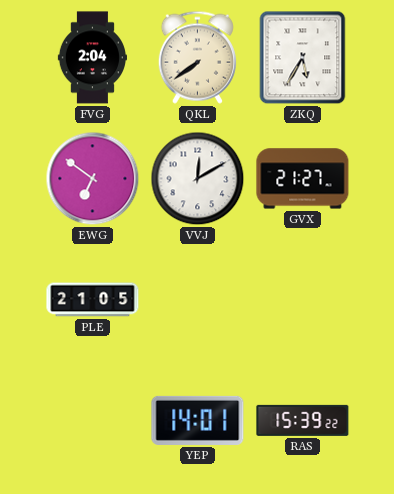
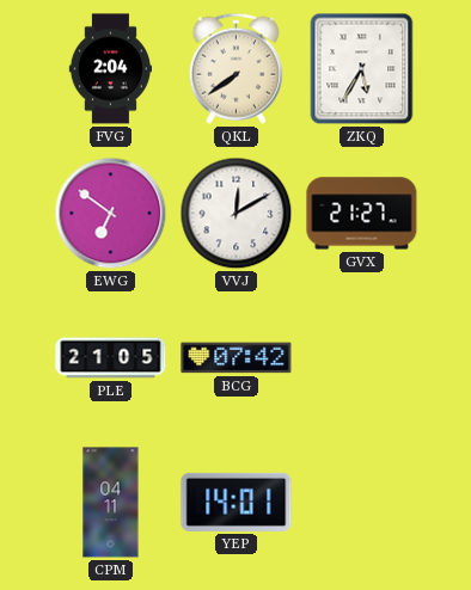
BCG: none -> 07:42 (237, 358)
CPM: none -> 04:11 (111, 503)
RAS: 15:39 -> none (303, 420)
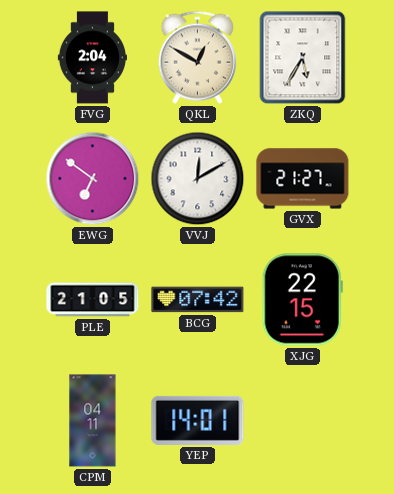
QKL: 7:39 -> 12:50 (197, 57)
XJG: none -> 22:15 (302, 300)
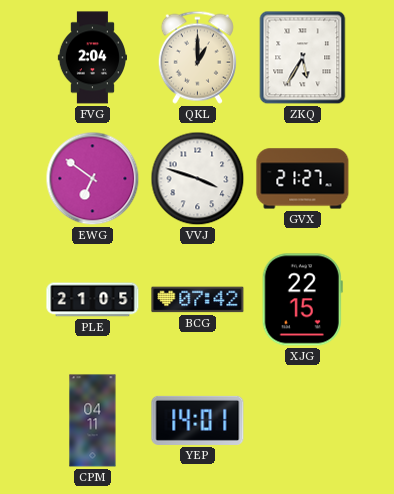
QKL: 12:50 -> 1:00 (197, 57)
VVJ: 12:10 -> 3:48 (198, 179)
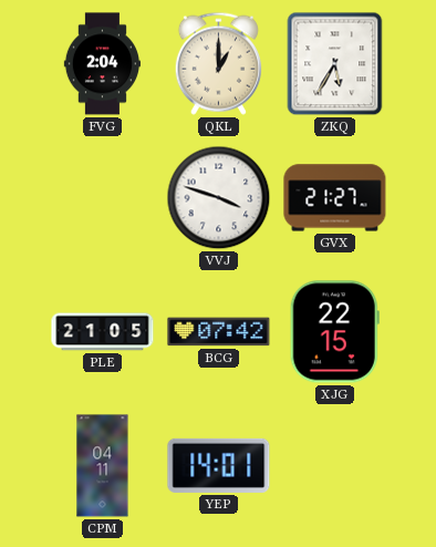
EWG: 6:51 -> none (93, 179)
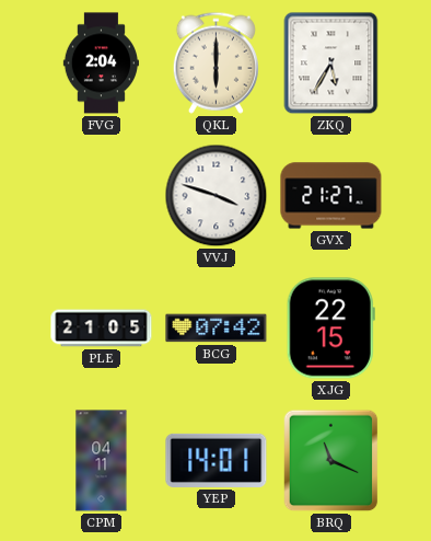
QKL: 1:00 -> 6:00 (215, 62)
BRQ: none -> 11:19 (331, 461)
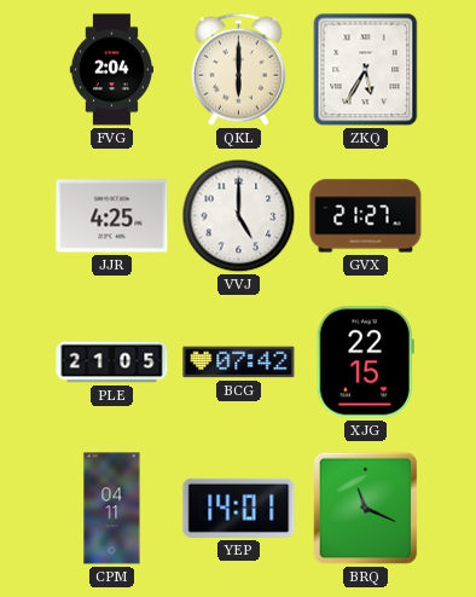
JJR: none -> 4:25 (112, 216)
VVJ: 3:48 -> 5:00 (239, 216)
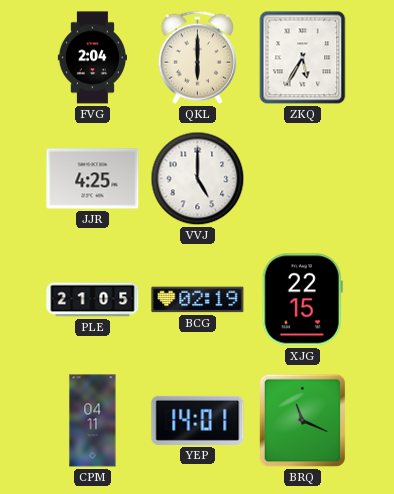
GVX: 21:27 -> none (366, 216)
BCG: 07:42 -> 02:19 (198, 300)
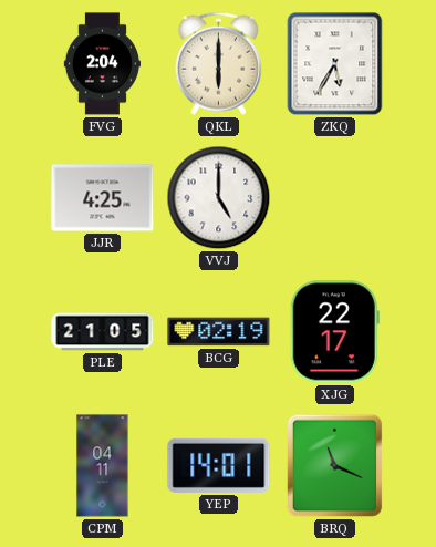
XJG: 22:15 -> 22:17 (334, 332)
